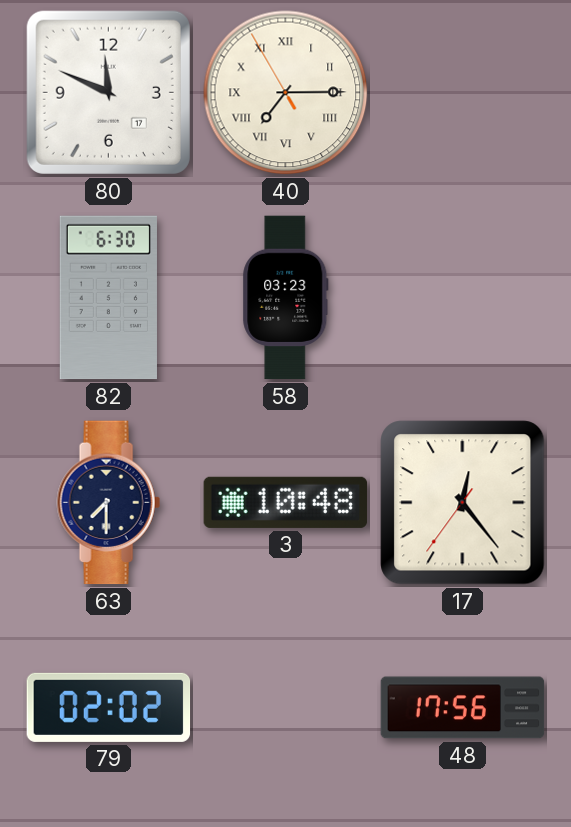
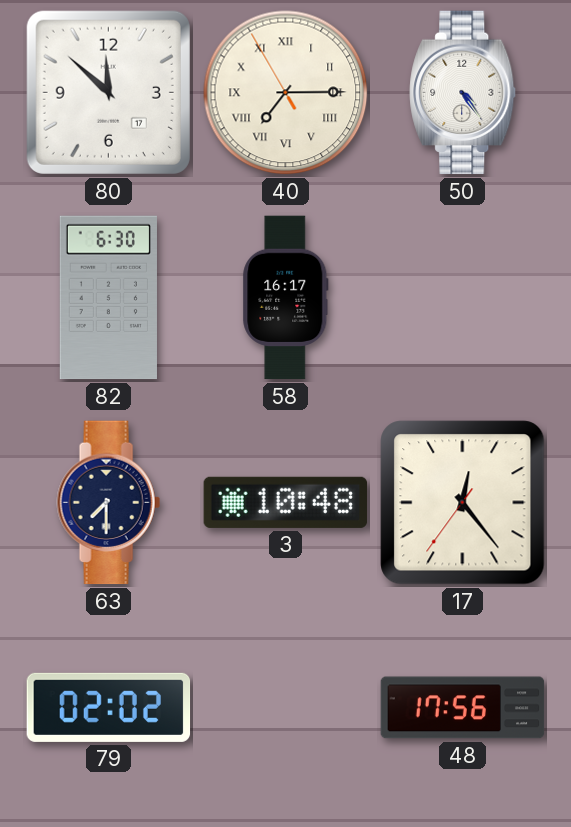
80: 11:49 -> 11:52 (108, 92)
50: none -> 4:24 (463, 93)
58: 03:23 -> 16:17 (286, 298)
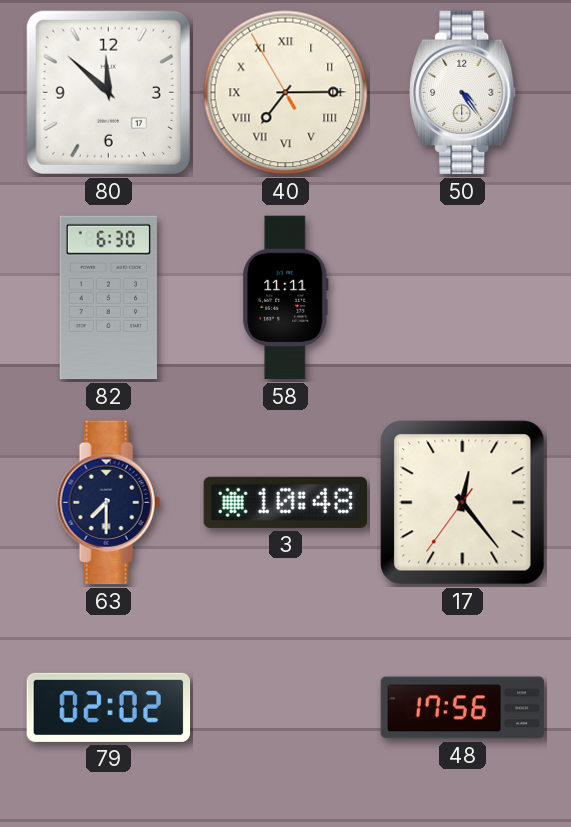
58: 16:17 -> 11:11 (286, 298)
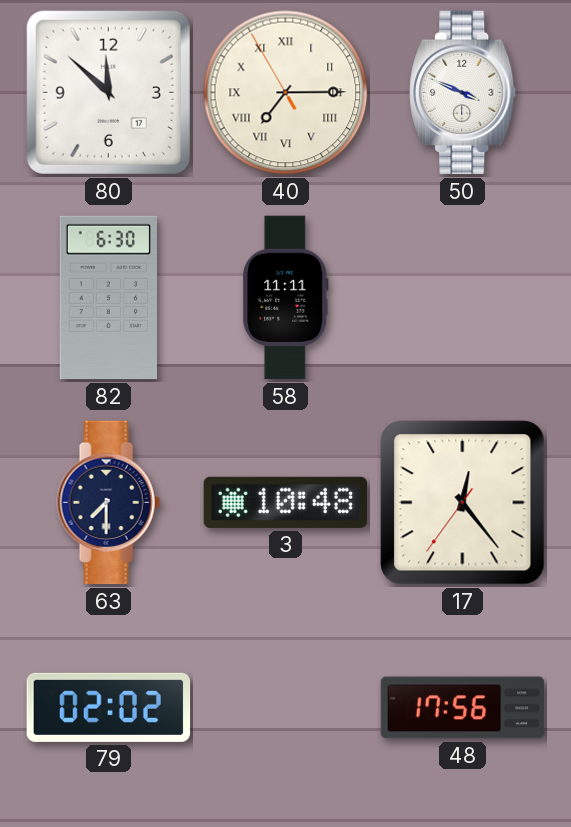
50: 4:24 -> 3:49 (463, 93)
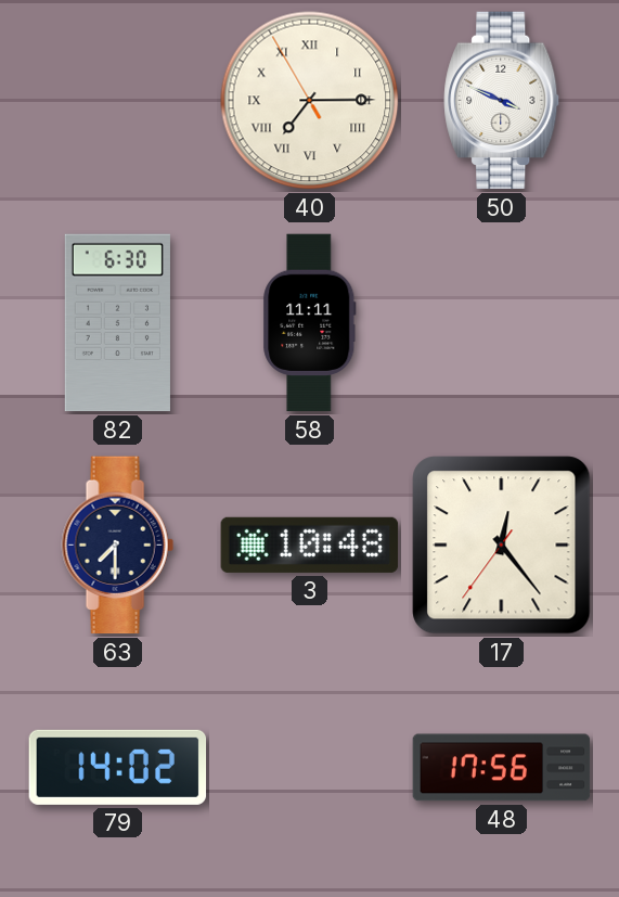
80: 11:52 -> none (108, 92)
79: 02:02 -> 14:02 (118, 767)
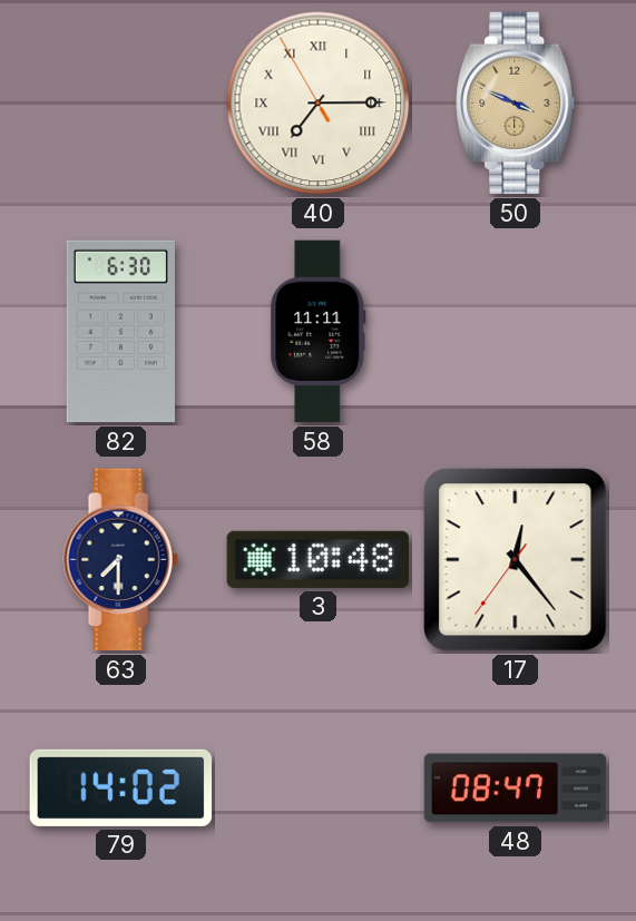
50 dial: white -> champagne (516, 104)
48: 17:56 -> 08:47 (516, 788)
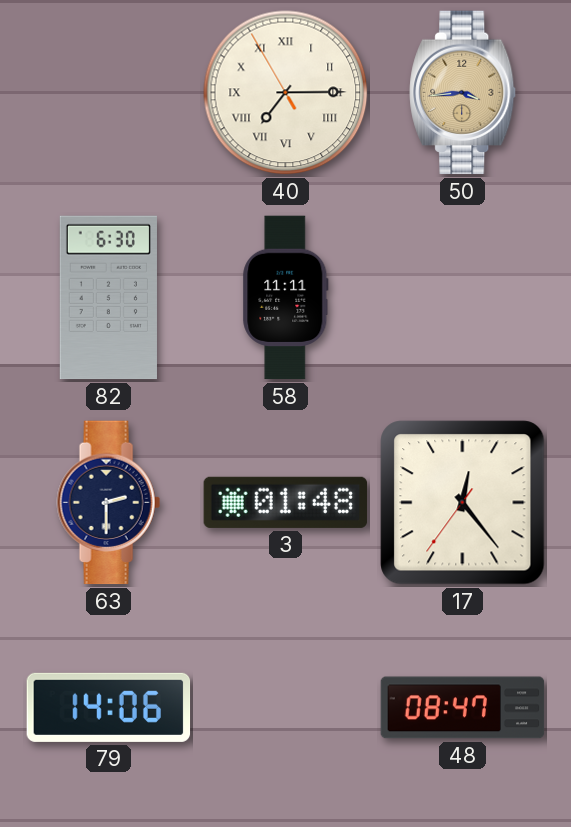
50: 3:49 -> 3:44 (463, 93)
63: 7:30 -> 2:30 (108, 503)
3: 10:48 -> 01:48 (286, 502)
79: 14:02 -> 14:06 (109, 707)
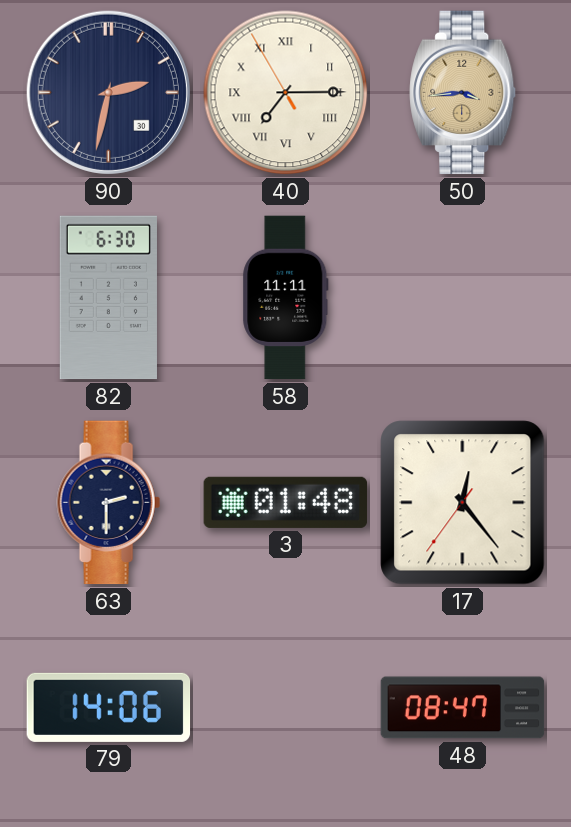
90: none -> 2:32 (108, 92)
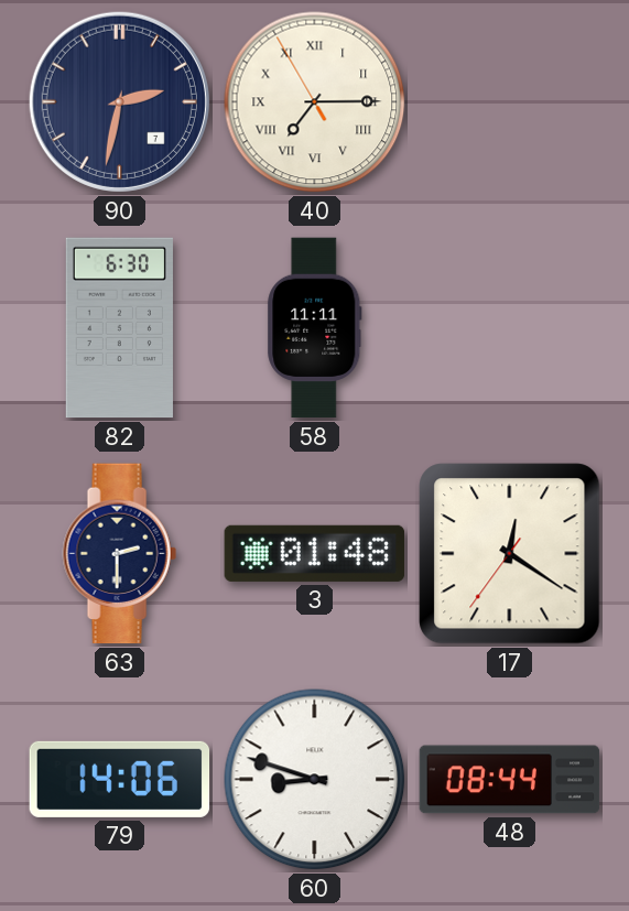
90 date: 30 -> 7 (119, 101)
50: 3:44 -> none (463, 93)
17: 12:23 -> 12:20 (510, 554)
60: none -> 8:48 (315, 780)
48: 08:47 -> 08:44 (510, 780)
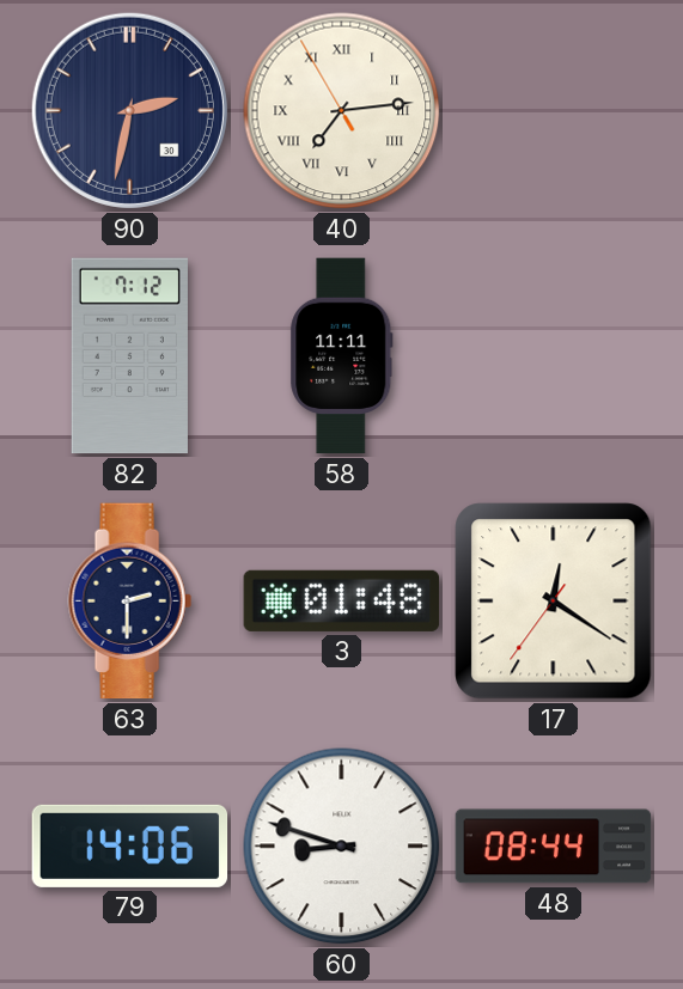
90 date: 7 -> 30 (129, 110)
40: 7:14 -> 7:13 (342, 111)
82: 6:30 -> 7:12 (129, 356)
